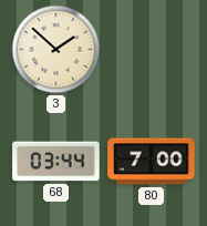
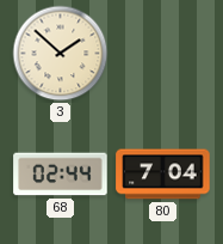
68: 03:44 -> 02:44 (61, 175)
80: 7:00 -> 7:04 (163, 175)
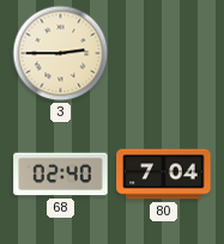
3: 1:52 -> 2:45 (61, 54)
68: 02:44 -> 02:40 (61, 175)
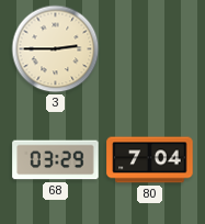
68: 02:40 -> 03:29 (56, 160)
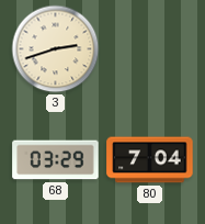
3: 2:45 -> 2:42 (56, 49)
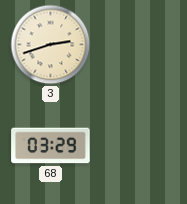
80: 7:04 -> none (150, 160)
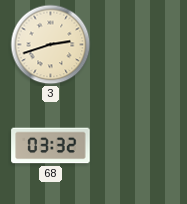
68: 03:29 -> 03:32 (51, 146)
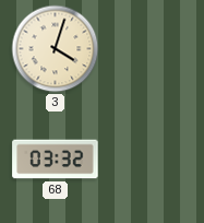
3: 2:42 -> 4:03 (56, 49)
